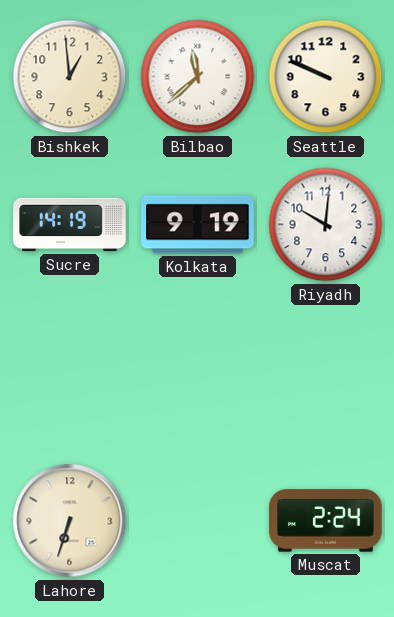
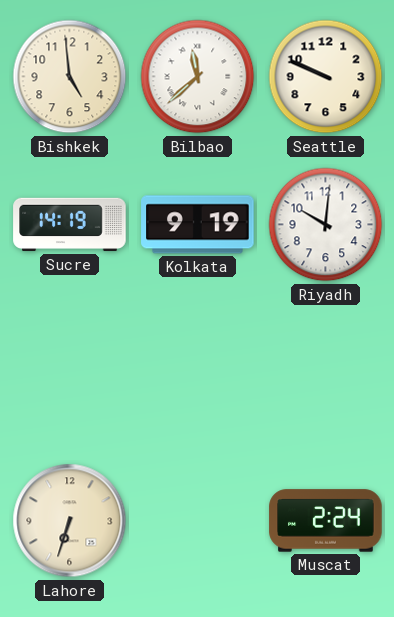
Bishkek: 12:59 -> 4:59 (70, 77)
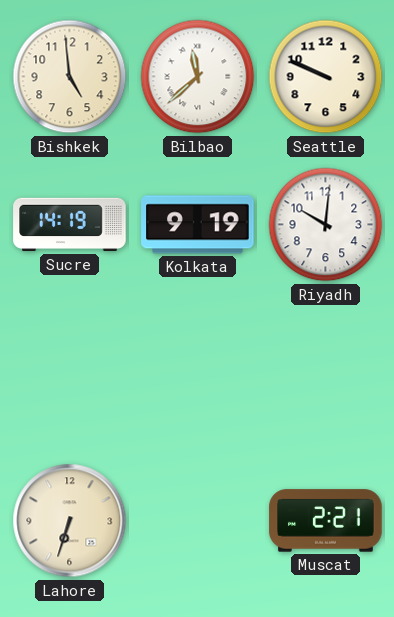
Muscat: 2:24 -> 2:21 (326, 521)
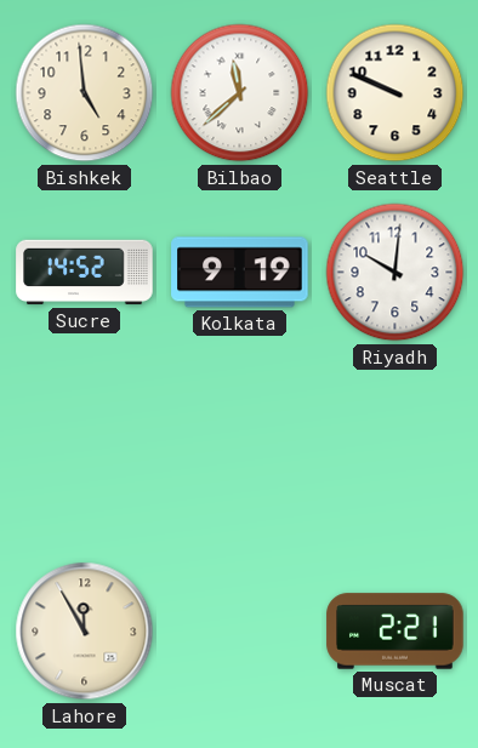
Sucre: 14:19 -> 14:52 (85, 273)
Lahore: 6:33 -> 11:55 (85, 632)
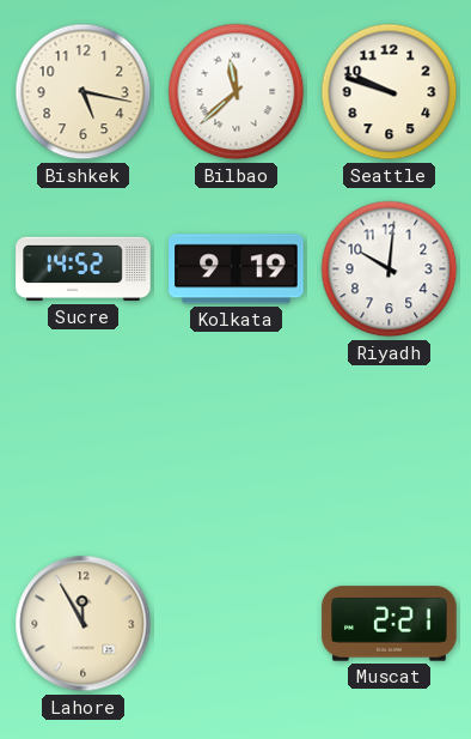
Bishkek: 4:59 -> 5:17 (84, 92)
Seattle: 9:49 -> 9:48 (390, 92)
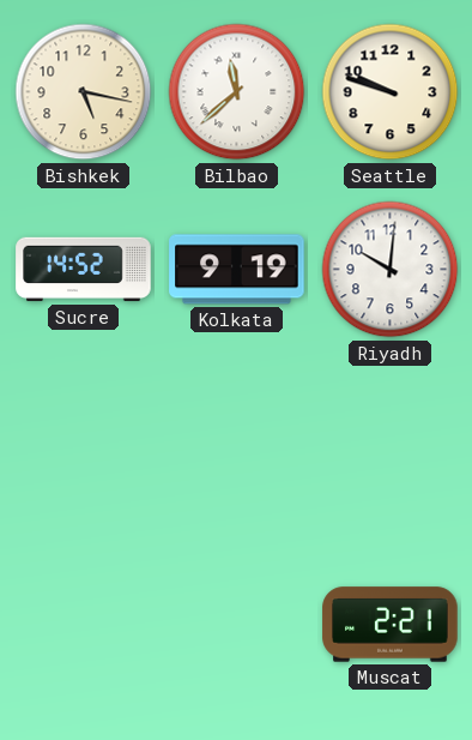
Lahore: 11:55 -> none (84, 624)
